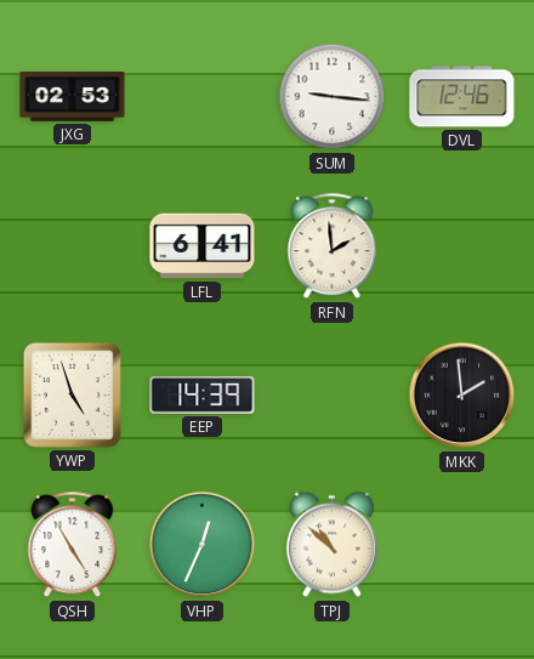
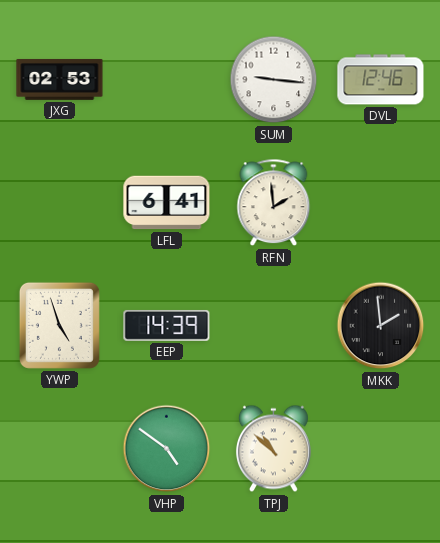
QSH: 4:55 -> none (73, 545)
VHP: 12:34 -> 4:51 (167, 449)
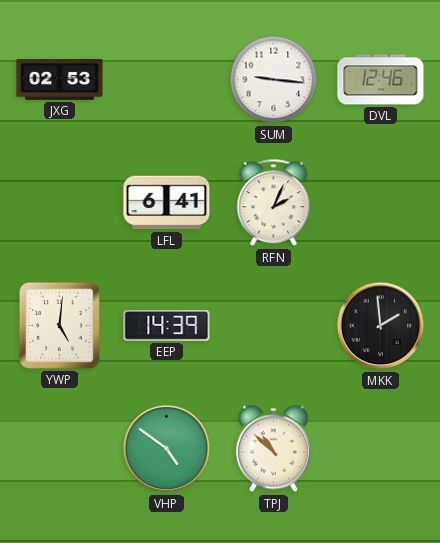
RFN: 1:59 -> 2:04 (274, 203)
YWP: 4:57 -> 5:01 (59, 325)
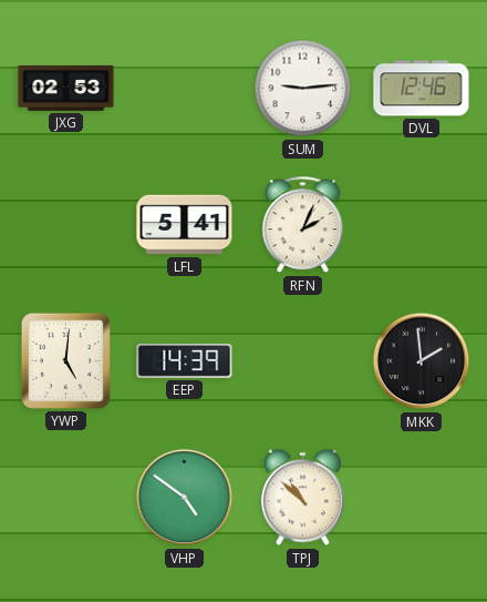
SUM: 9:16 -> 9:14 (303, 89)
LFL: 6:41 -> 5:41 (185, 225)
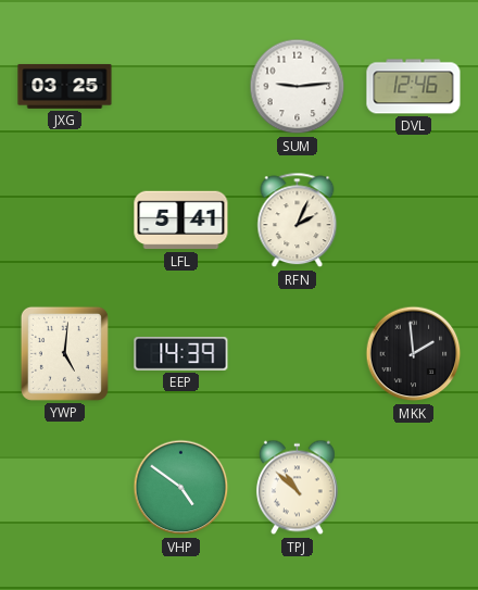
JXG: 02:53 -> 03:25 (65, 87)
